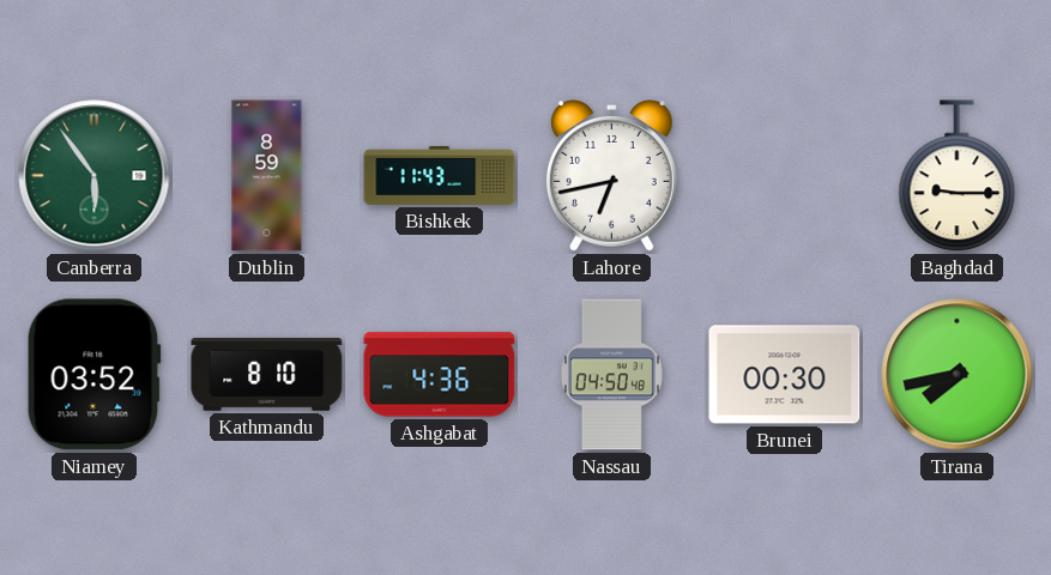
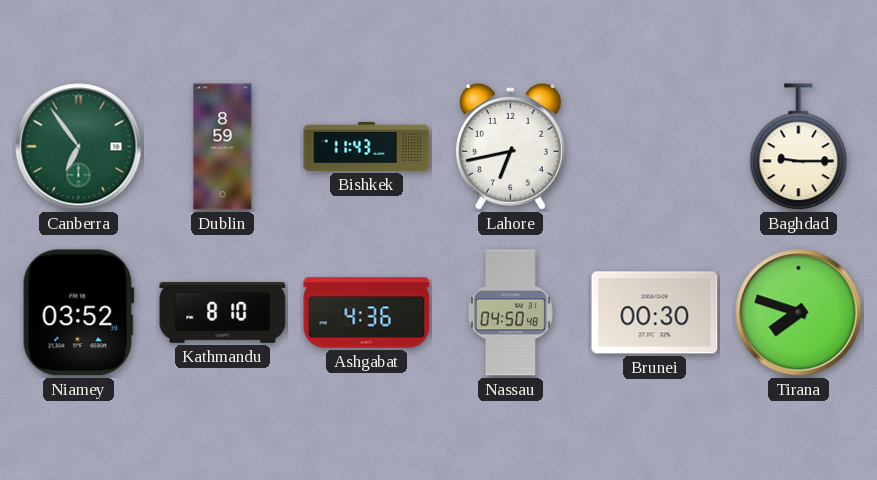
Canberra: 5:54 -> 6:54 (79, 147)
Tirana: 7:43 -> 7:48 (799, 313)
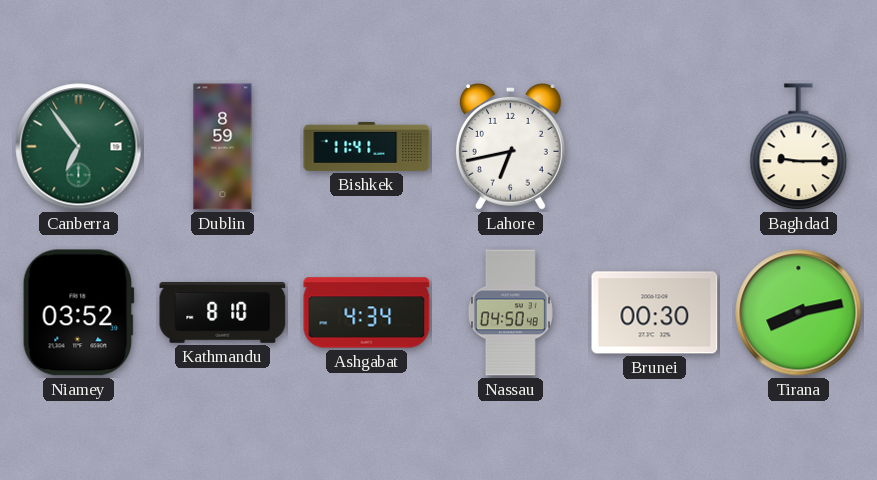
Bishkek: 11:43 -> 11:41 (367, 146)
Ashgabat: 4:36 -> 4:34 (367, 313)
Tirana: 7:48 -> 8:13 (799, 313)
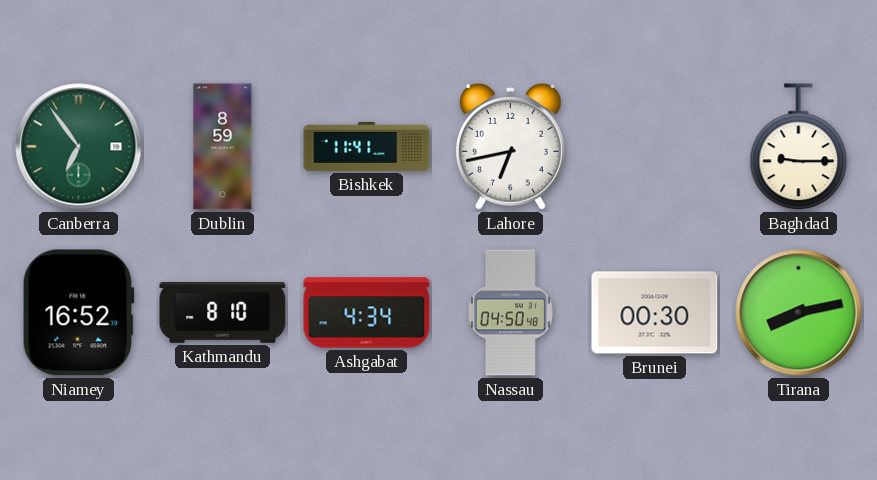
Niamey: 03:52 -> 16:52 (78, 313)
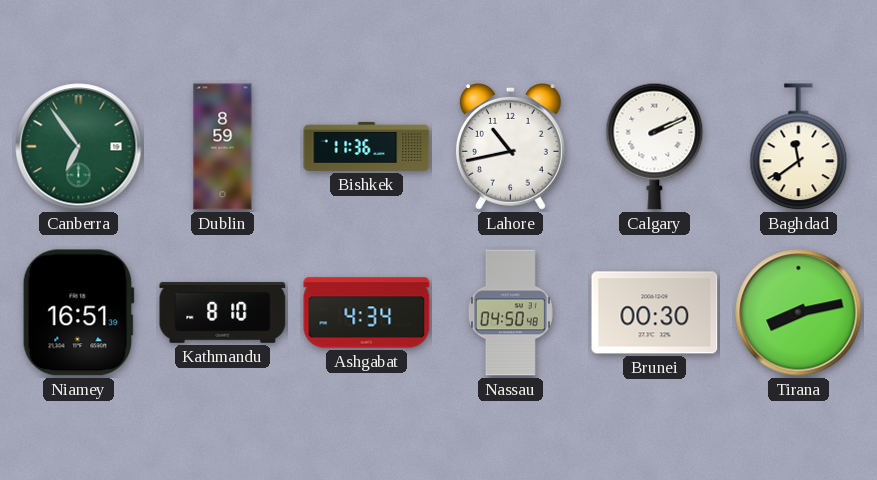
Bishkek: 11:41 -> 11:36 (367, 146)
Lahore: 6:43 -> 10:43 (510, 146)
Calgary: none -> 2:11 (655, 146)
Baghdad: 9:15 -> 11:39 (799, 147)
Niamey: 16:52 -> 16:51 (78, 313)
